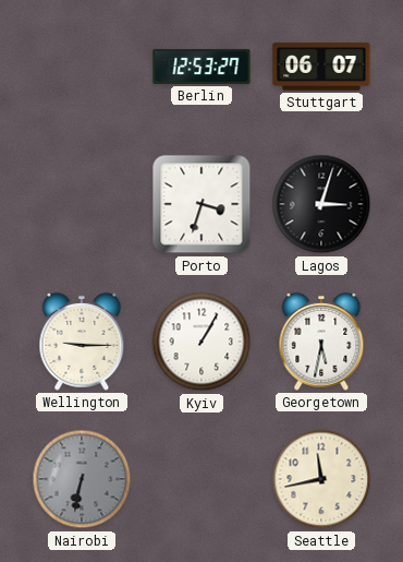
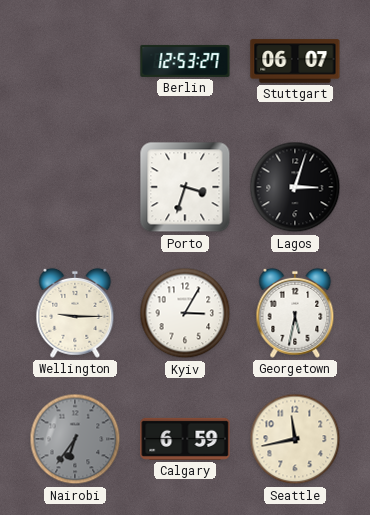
Kyiv: 1:05 -> 3:05 (185, 313)
Nairobi: 6:32 -> 6:36 (75, 439)
Calgary: none -> 6:59 (185, 439)
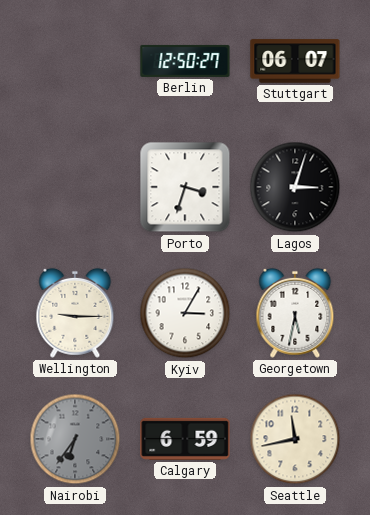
Berlin: 12:53 -> 12:50 (185, 61)
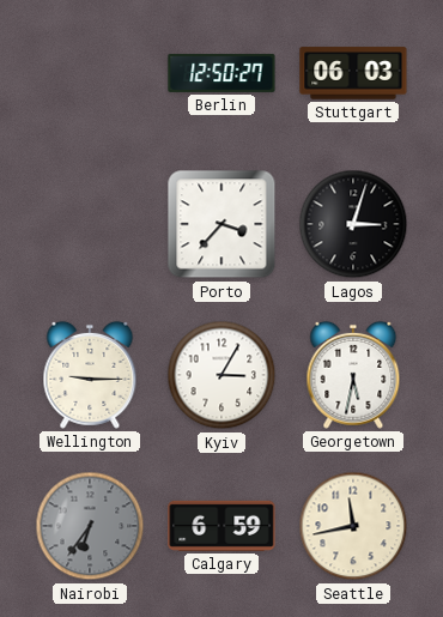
Stuttgart: 06:07 -> 06:03 (353, 73)
Porto: 3:33 -> 3:37 (221, 224)
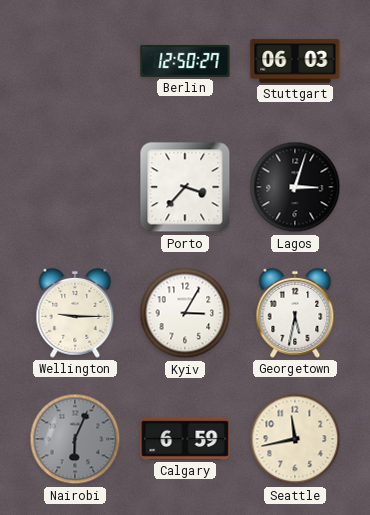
Nairobi: 6:36 -> 6:04 (75, 439)
